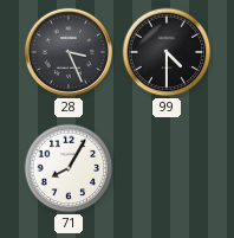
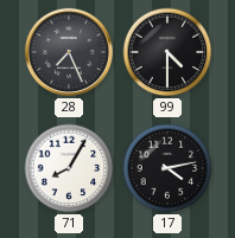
28: 3:26 -> 7:26 (69, 52)
17: none -> 4:13 (167, 168)
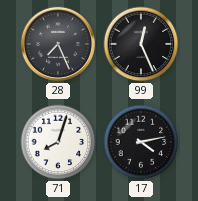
99: 4:30 -> 12:26 (141, 44)
71: 8:05 -> 8:03 (58, 142)
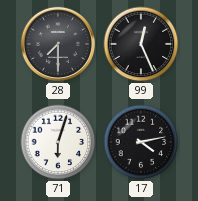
28: 7:26 -> 7:30 (58, 44)
71: 8:03 -> 6:03 (58, 142)
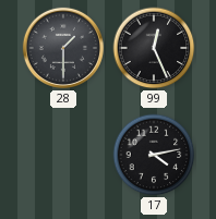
28: 7:30 -> 1:30 (63, 48)
71: 6:03 -> none (58, 142)
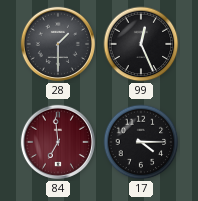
84: none -> 6:59 (58, 142)
17: 4:13 -> 4:15 (141, 142)
